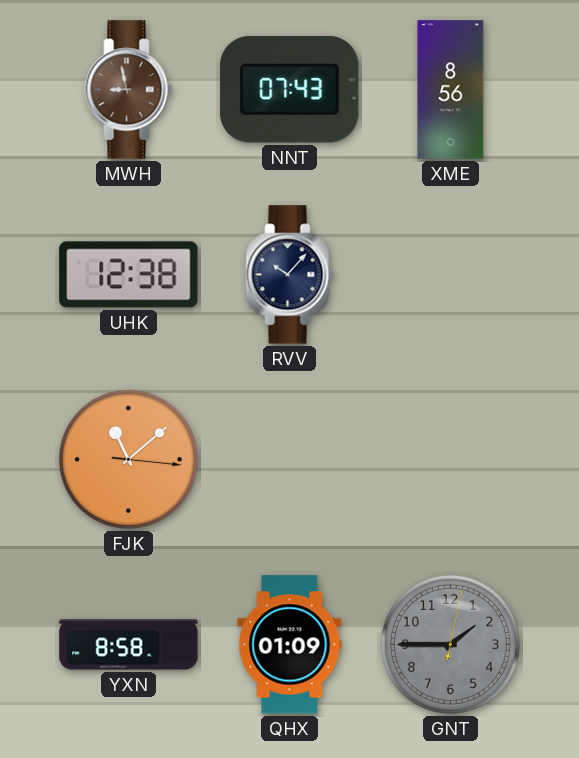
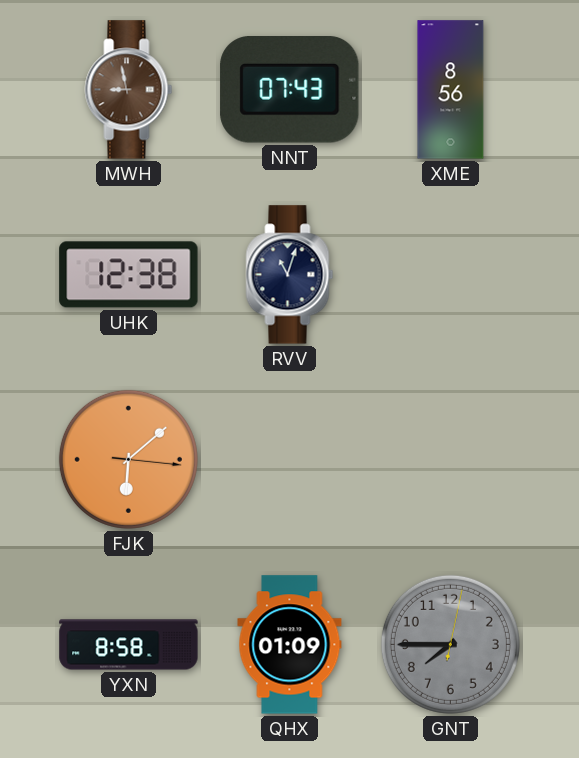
RVV: 10:07 -> 11:03 (290, 275)
FJK: 11:08 -> 6:08 (128, 459)
GNT: 1:45 -> 7:45 (450, 644)
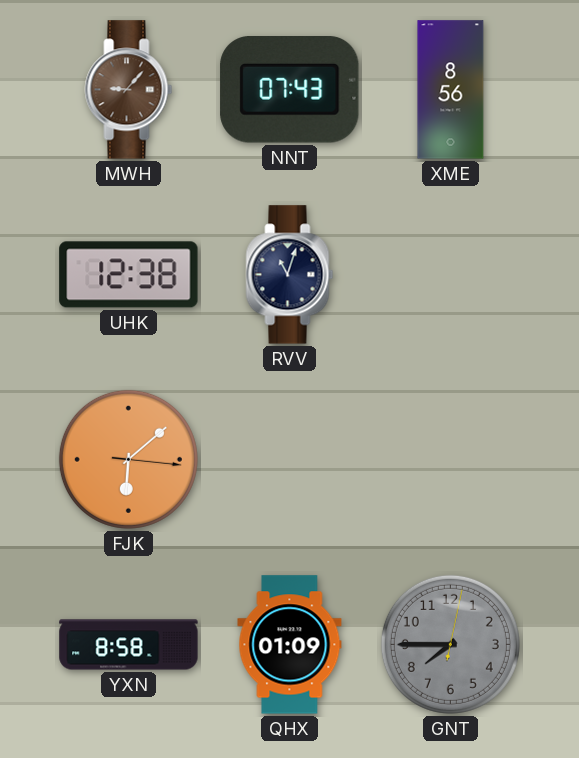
MWH: 8:58 -> 9:07 (129, 90)
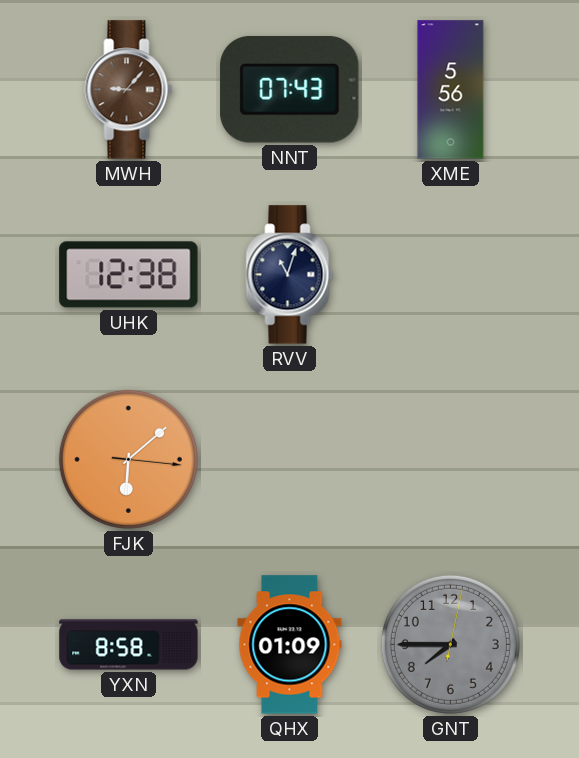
XME: 8:56 -> 5:56 (451, 90)
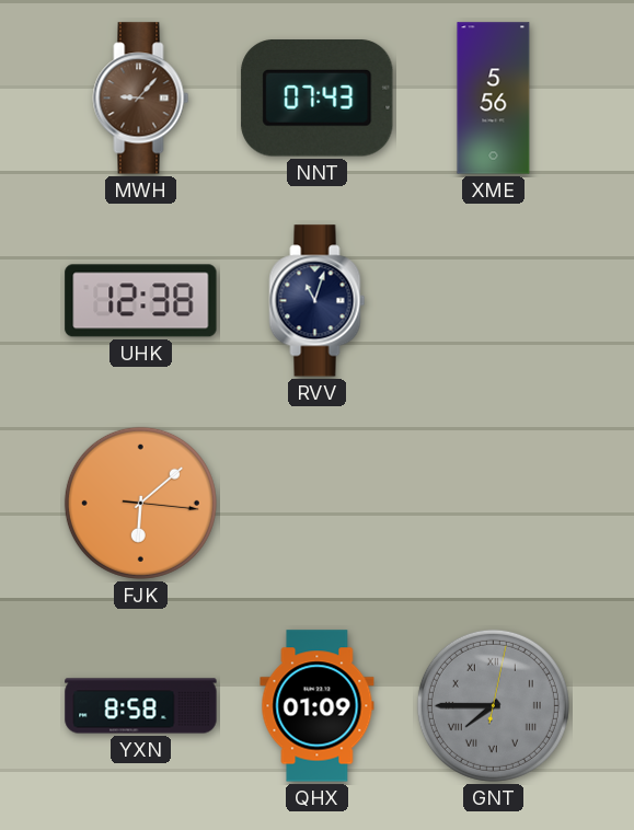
GNT numerals: Arabic -> Roman (493, 705)
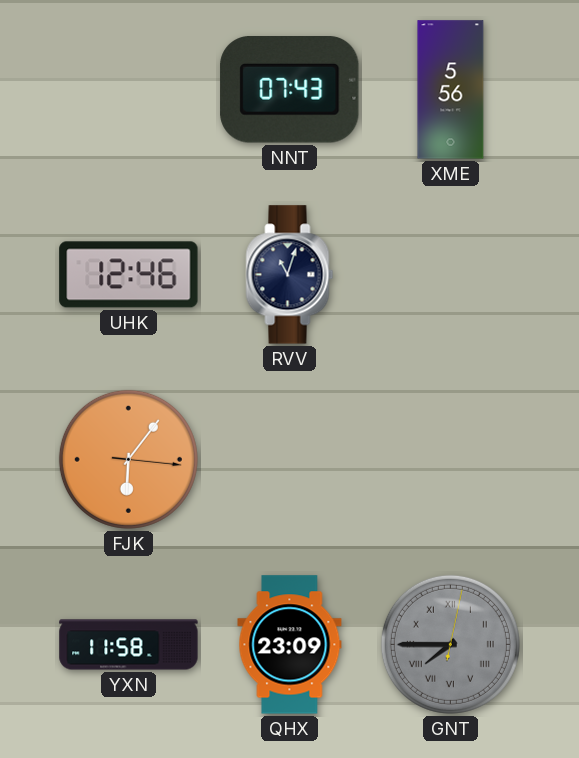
MWH: 9:07 -> none (141, 99)
UHK: 12:38 -> 12:46 (129, 275)
FJK: 6:08 -> 6:06 (128, 459)
YXN: 8:58 -> 11:58 (129, 645)
QHX: 01:09 -> 23:09 (290, 645)
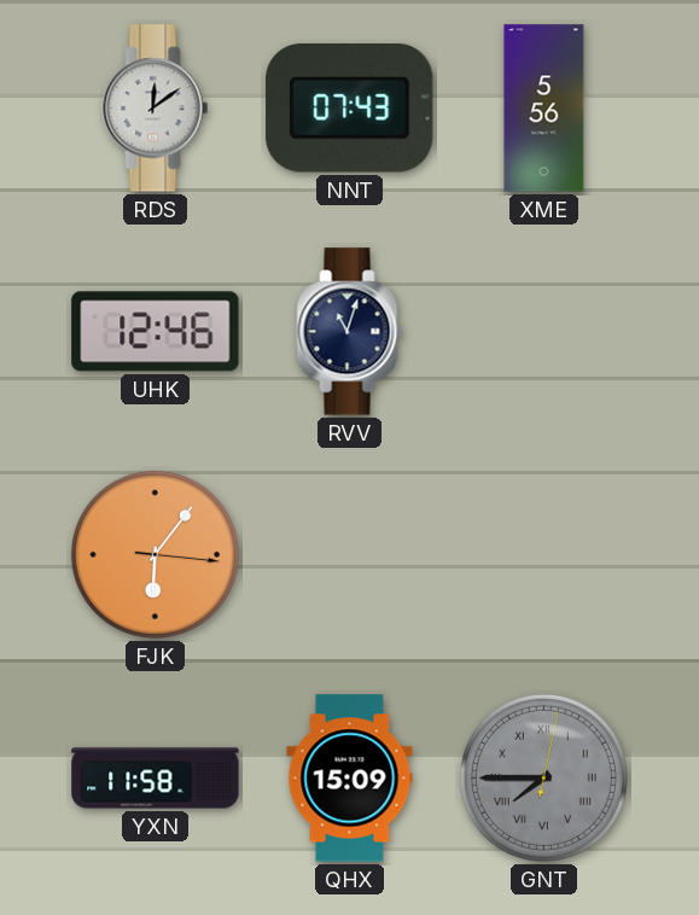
RDS: none -> 12:09 (156, 109)
QHX: 23:09 -> 15:09 (350, 779)
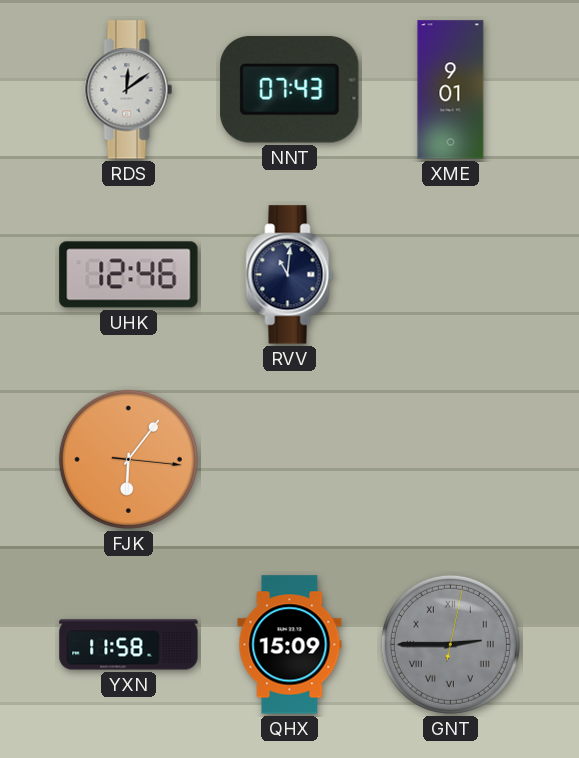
XME: 5:56 -> 9:01 (451, 90)
RVV: 11:03 -> 11:01 (290, 275)
GNT: 7:45 -> 2:45 (450, 644)
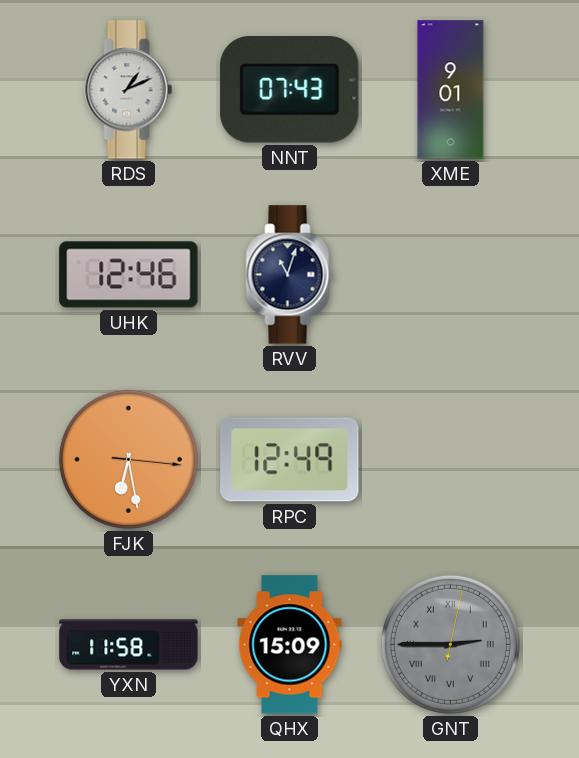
RDS: 12:09 -> 1:11 (129, 90)
RVV: 11:01 -> 11:03 (290, 275)
FJK: 6:06 -> 6:28 (128, 459)
RPC: none -> 12:49 (290, 460)
